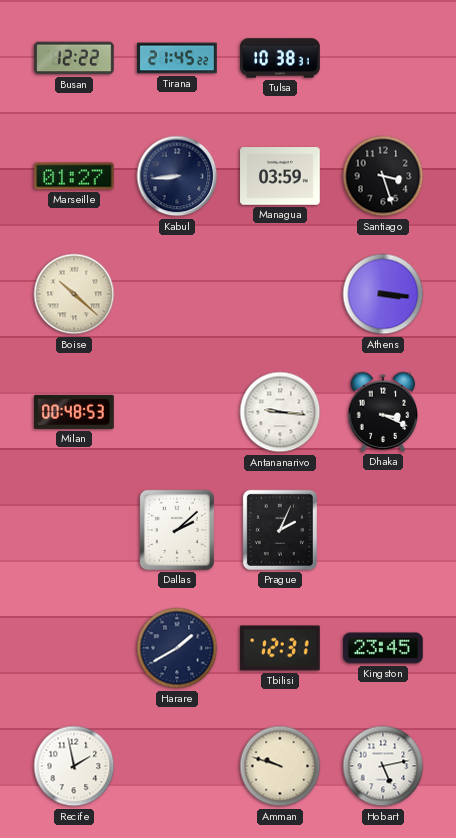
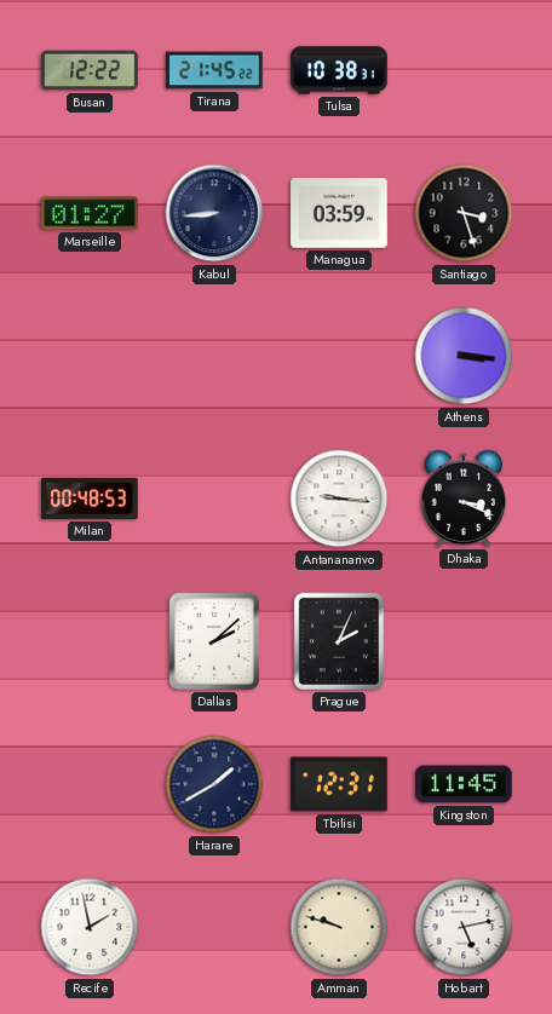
Boise: 10:22 -> none (74, 294)
Kingston: 23:45 -> 11:45 (465, 784)
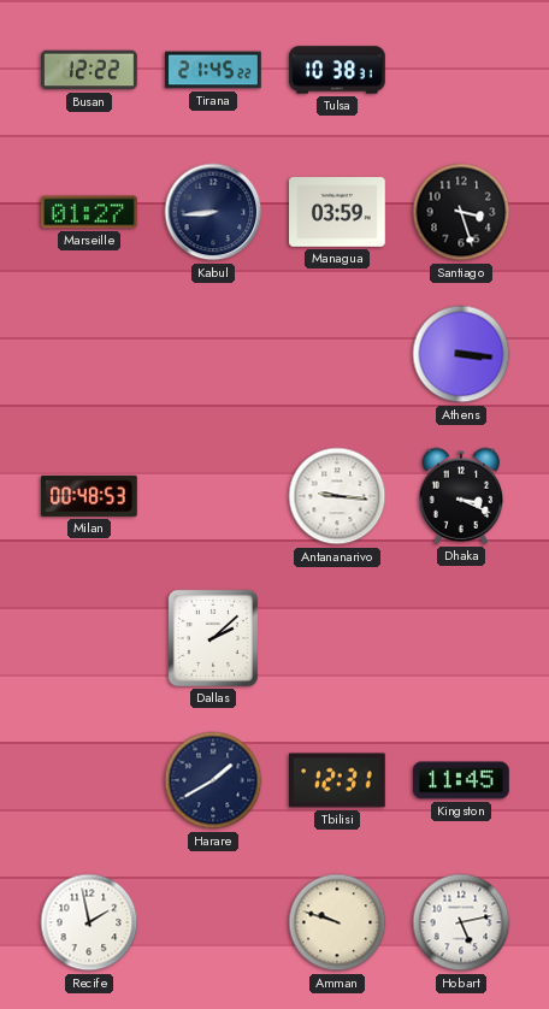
Prague: 2:04 -> none (339, 641)
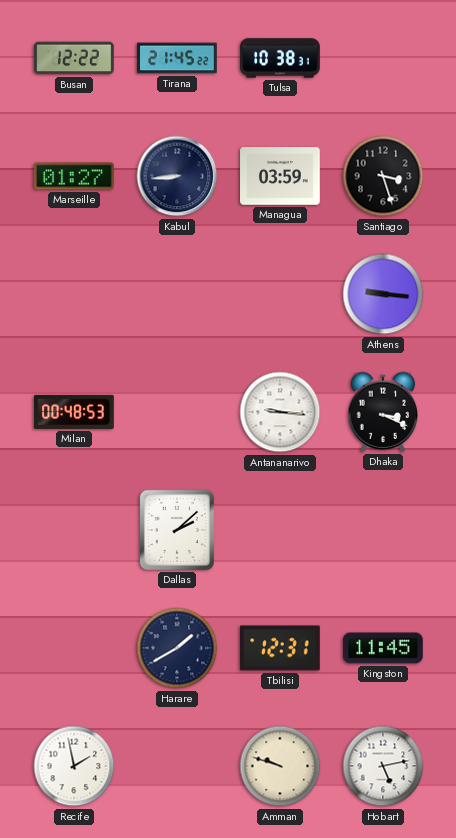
Athens: 3:16 -> 9:16 (383, 294)
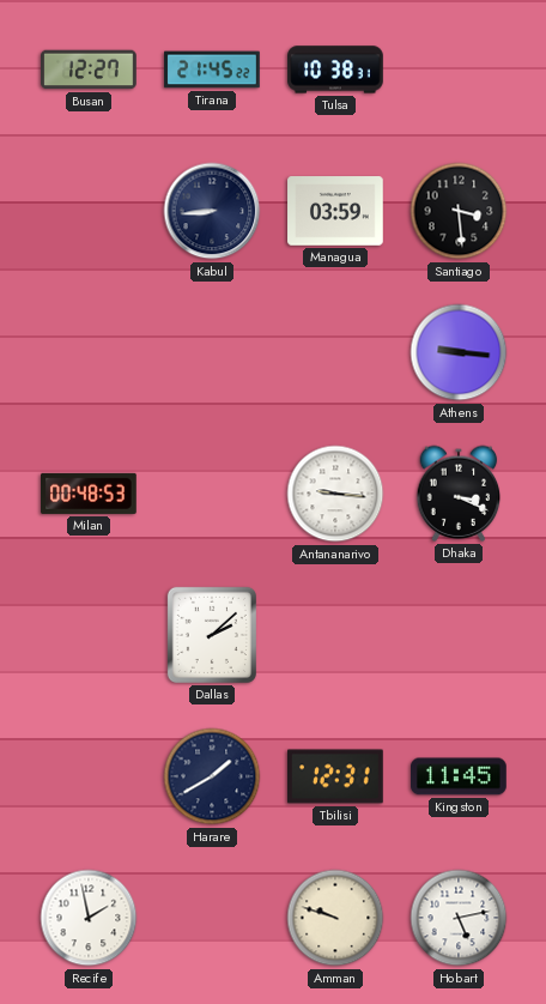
Busan: 12:22 -> 12:27 (89, 69)
Marseille: 01:27 -> none (74, 176)
Santiago: 3:27 -> 3:29 (459, 211)
